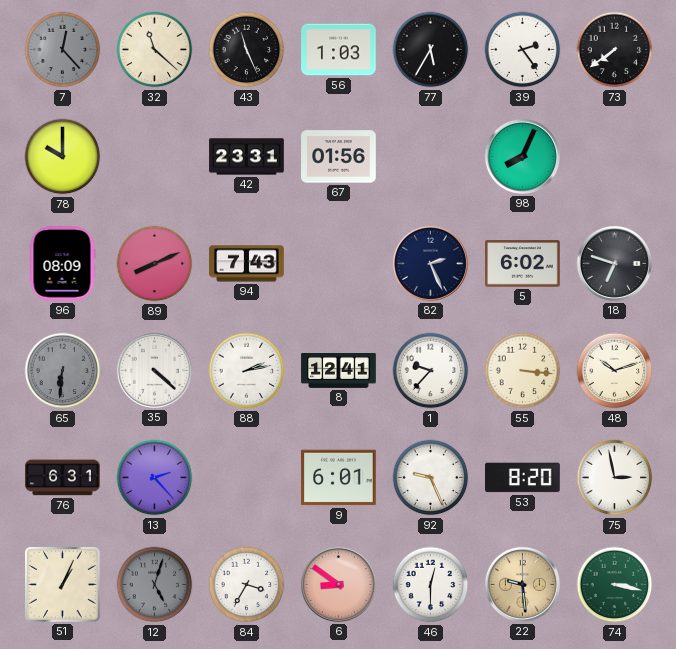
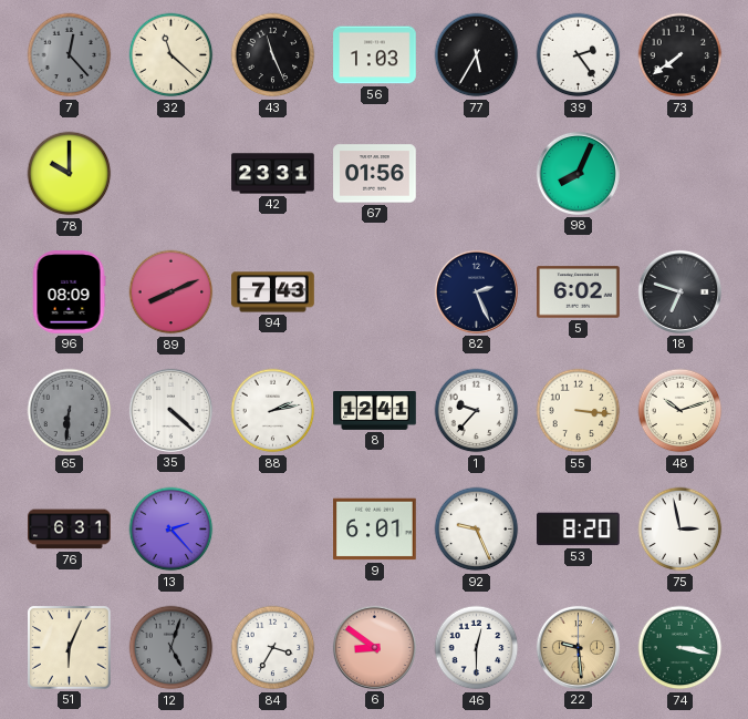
51: 1:04 -> 6:04 (70, 648)
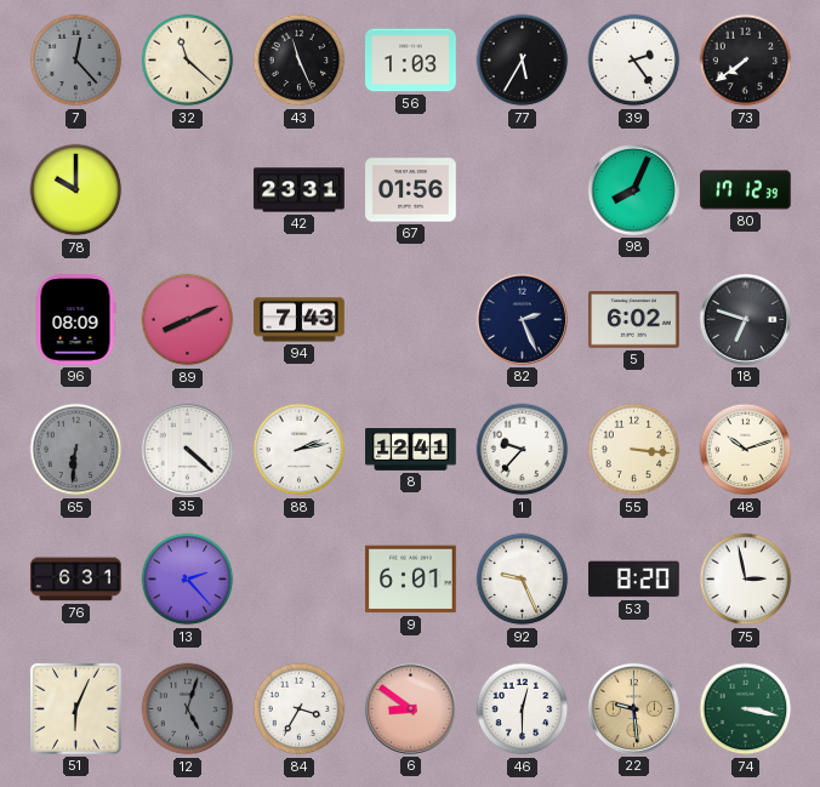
80: none -> 17:12 (746, 190)
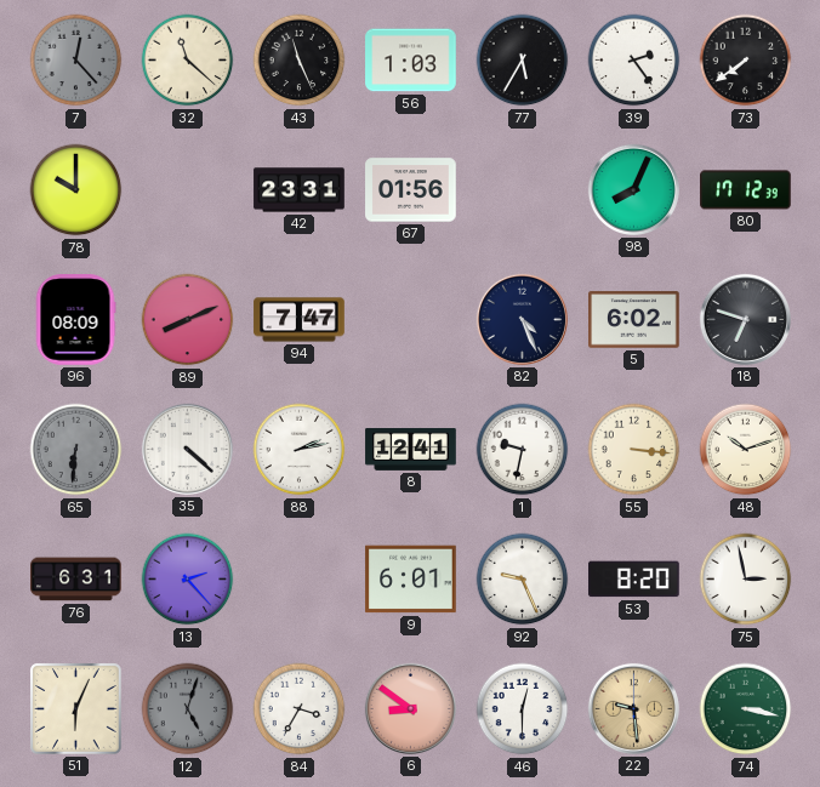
94: 7:43 -> 7:47 (300, 320)
82: 2:26 -> 4:26 (522, 319)
1: 9:37 -> 9:32 (523, 450)
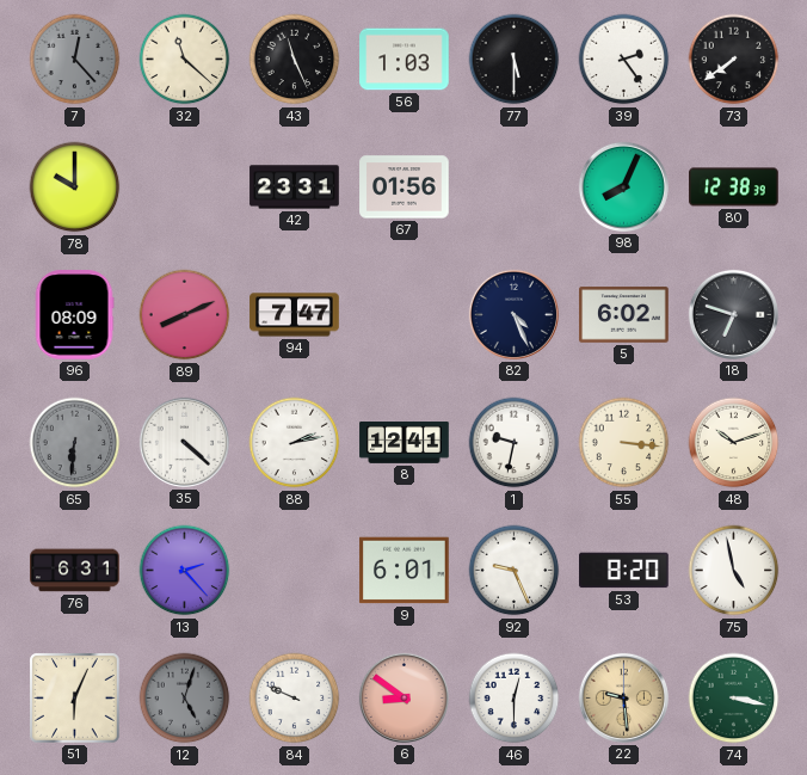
77: 5:35 -> 5:30 (515, 60)
80: 17:12 -> 12:38 (734, 187)
75: 2:58 -> 4:58 (734, 571)
84: 3:35 -> 9:49 (295, 699)
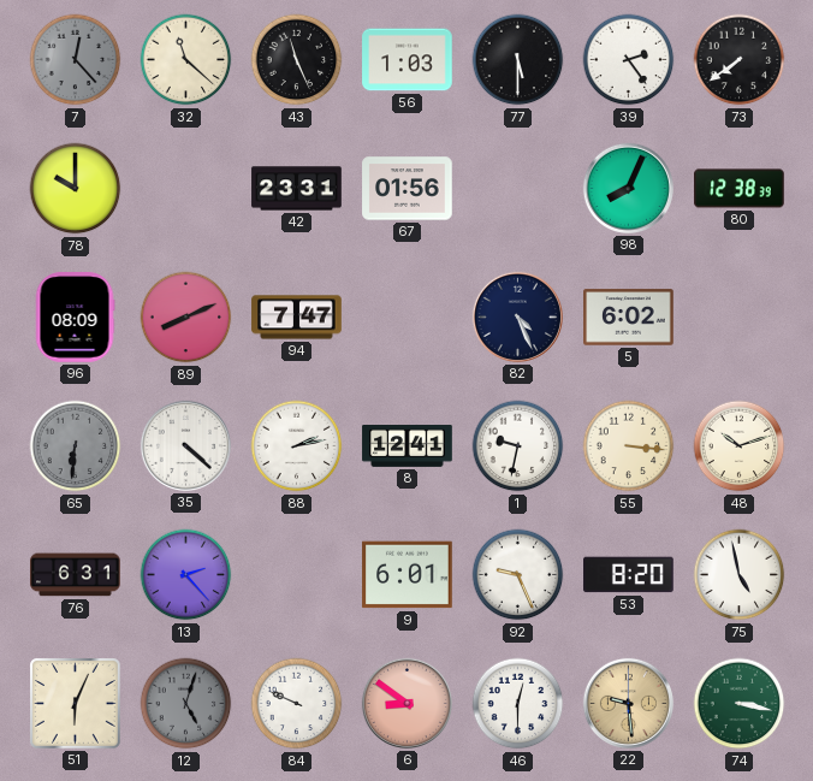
18: 6:48 -> none (733, 314)
